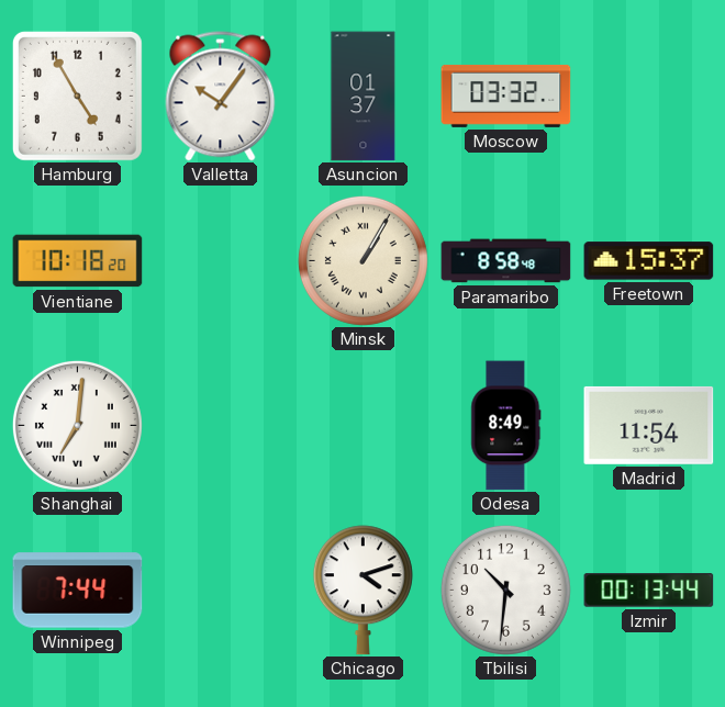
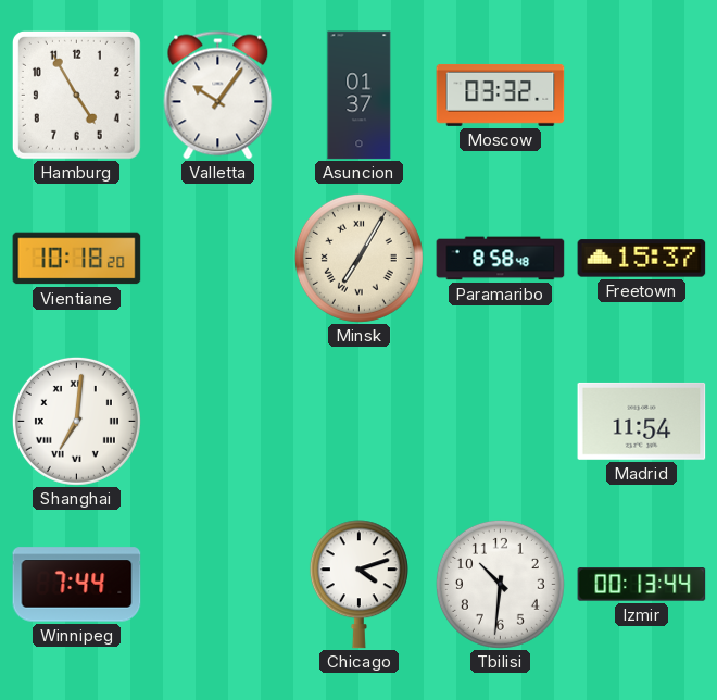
Minsk: 1:05 -> 7:05 (358, 258)
Odesa: 8:49 -> none (506, 426)
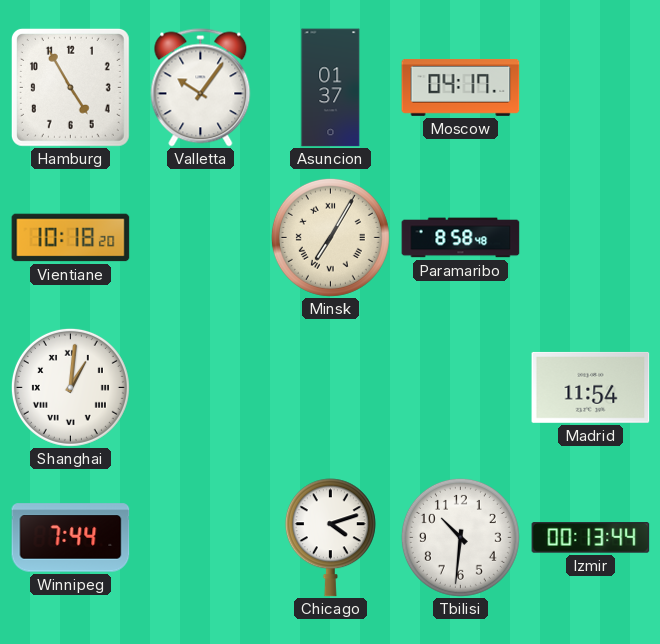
Moscow: 03:32 -> 04:17 (461, 87)
Freetown: 15:37 -> none (642, 259)
Shanghai: 7:01 -> 1:01 (70, 387)
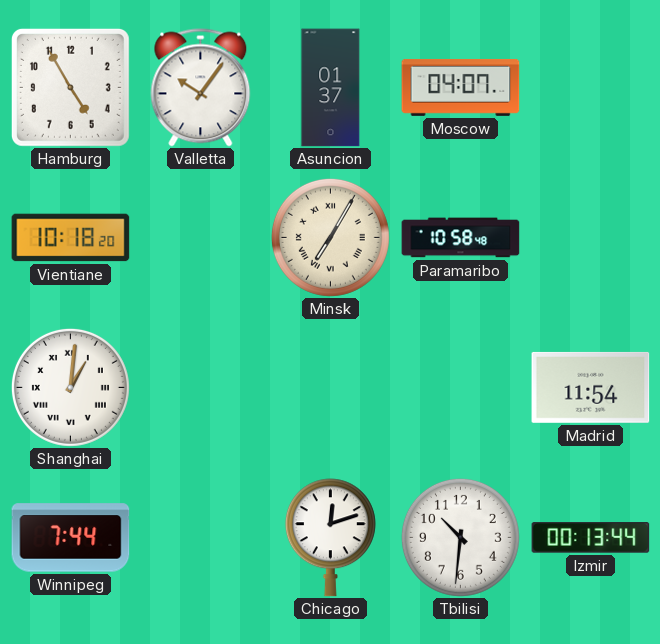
Moscow: 04:17 -> 04:07 (461, 87)
Paramaribo: 8:58 -> 10:58 (461, 238)
Chicago: 4:12 -> 12:12 (330, 538)
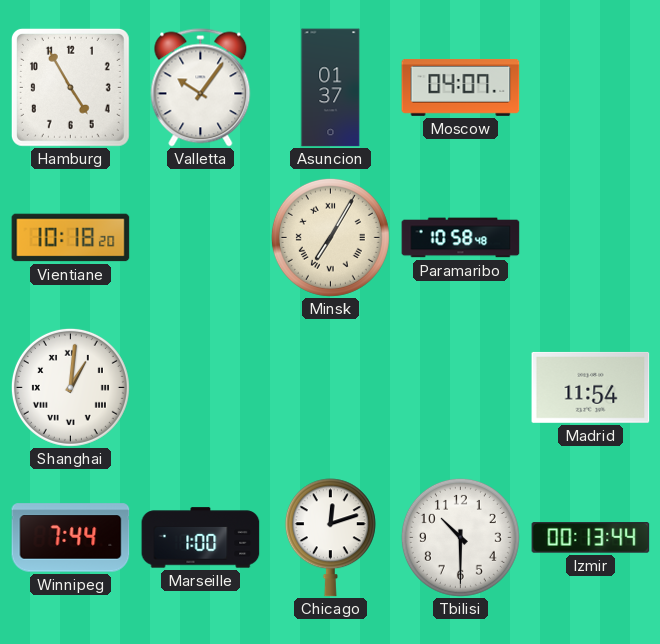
Marseille: none -> 1:00 (201, 538)
Tbilisi: 10:31 -> 10:30 (460, 537)
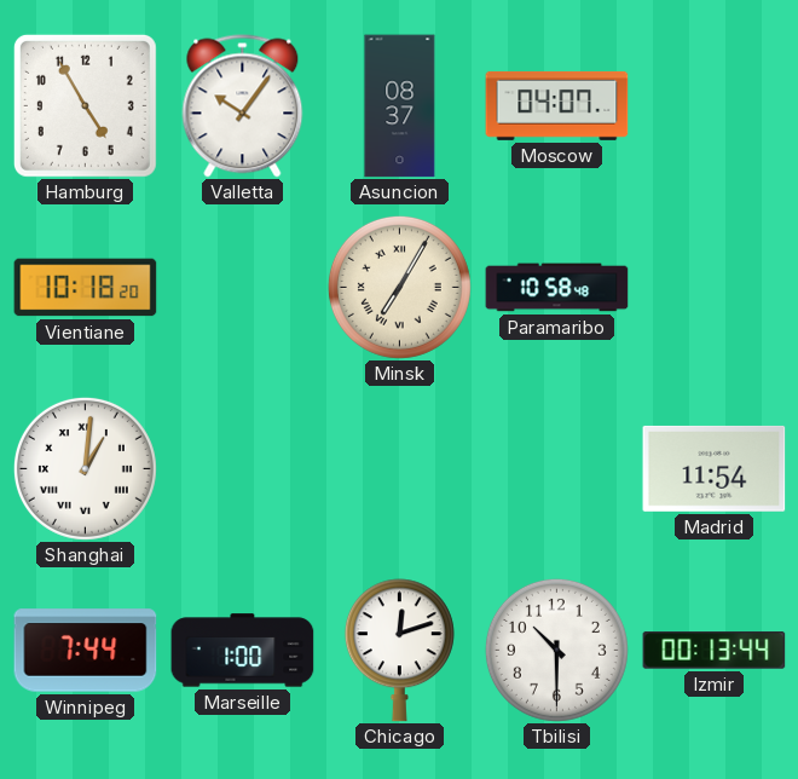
Asuncion: 01:37 -> 08:37 (400, 106)
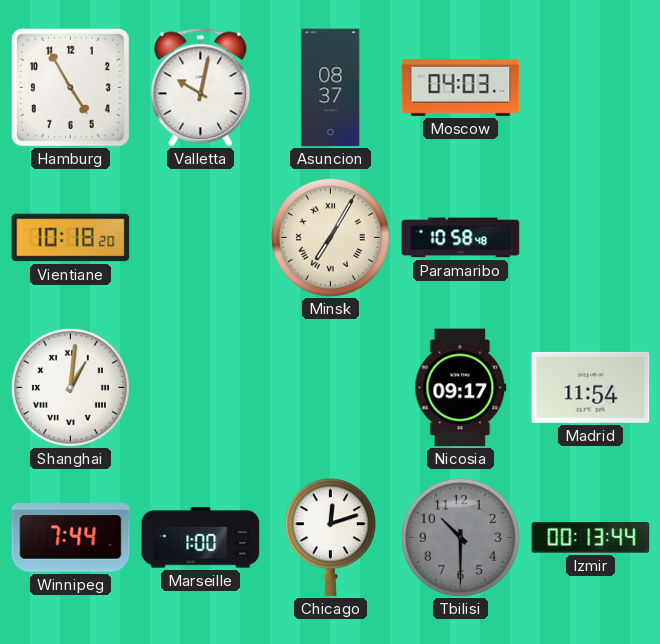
Valletta: 10:06 -> 10:02 (201, 88)
Moscow: 04:07 -> 04:03 (461, 87)
Nicosia: none -> 09:17 (461, 388)
Tbilisi dial: white -> grey (460, 537)
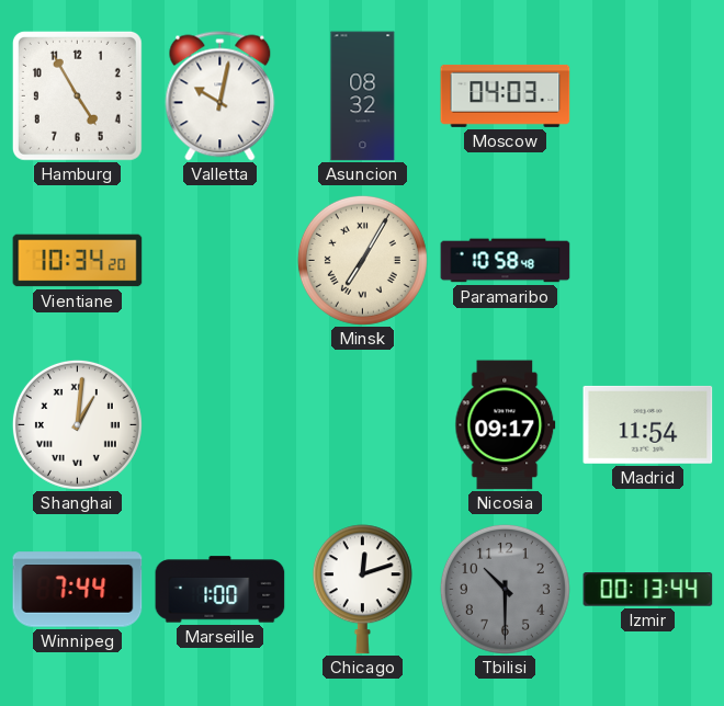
Asuncion: 08:37 -> 08:32 (363, 96)
Vientiane: 10:18 -> 10:34 (78, 261)
